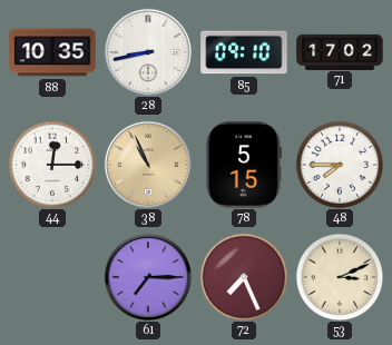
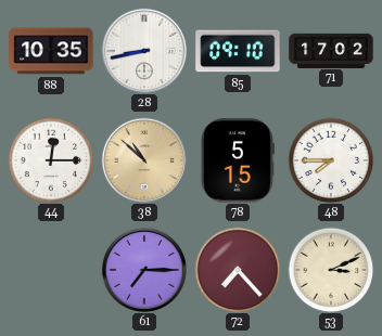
38: 10:56 -> 10:52 (144, 160)
72: 7:26 -> 7:23 (238, 270)
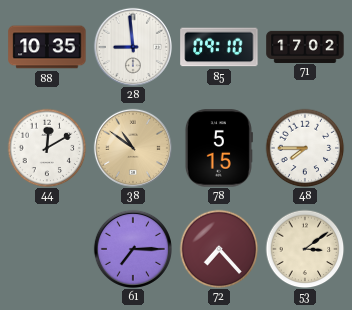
28: 8:43 -> 8:59 (133, 47)
44: 12:15 -> 12:10 (47, 148)
38: 10:52 -> 10:51 (133, 148)
53: 3:11 -> 3:09 (305, 249)
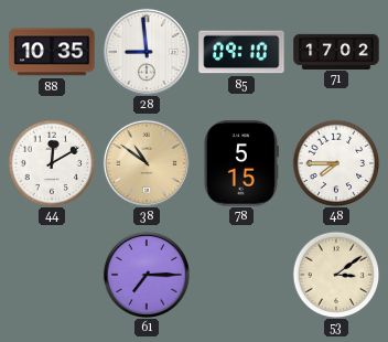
72: 7:23 -> none (219, 249)
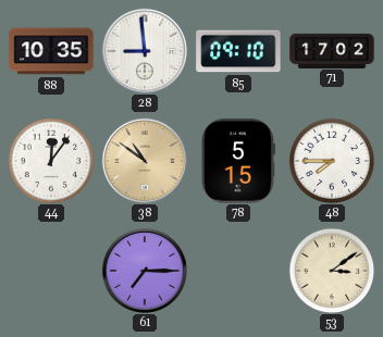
44: 12:10 -> 12:06 (51, 161)
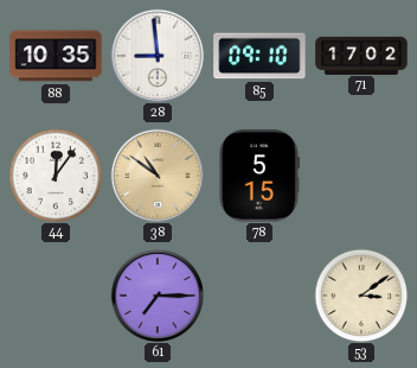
48: 7:45 -> none (332, 161)
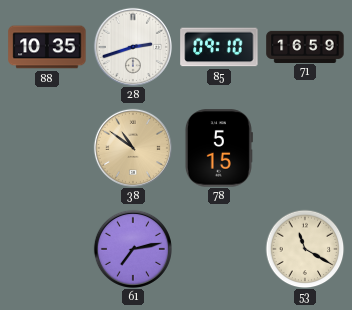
28: 8:59 -> 2:42 (133, 47)
71: 17:02 -> 16:59 (305, 46)
44: 12:06 -> none (56, 176)
61: 7:15 -> 7:13 (133, 249)
53: 3:09 -> 11:20 (305, 249)
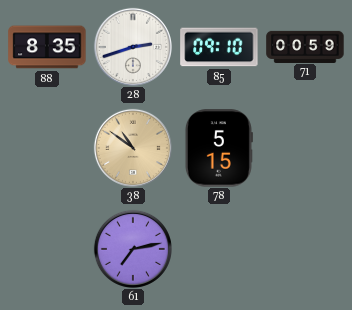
88: 10:35 -> 8:35 (47, 47)
71: 16:59 -> 00:59 (305, 46)
53: 11:20 -> none (305, 249)
